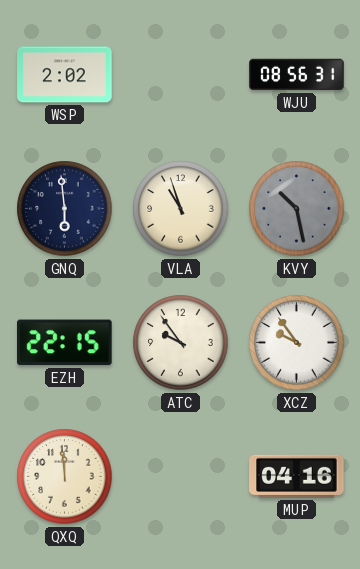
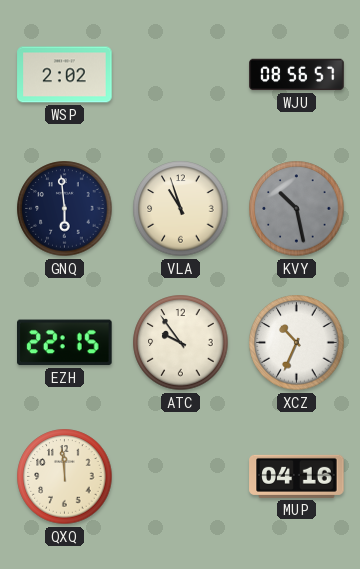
WJU: 08:56:31 -> 08:56:57 (297, 75)
XCZ: 9:54 -> 10:34 (297, 343)
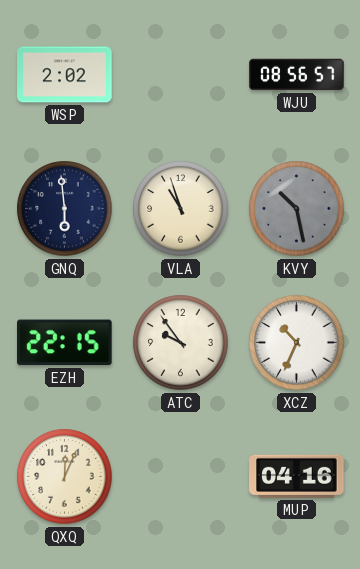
QXQ: 11:59 -> 12:04 (65, 477)
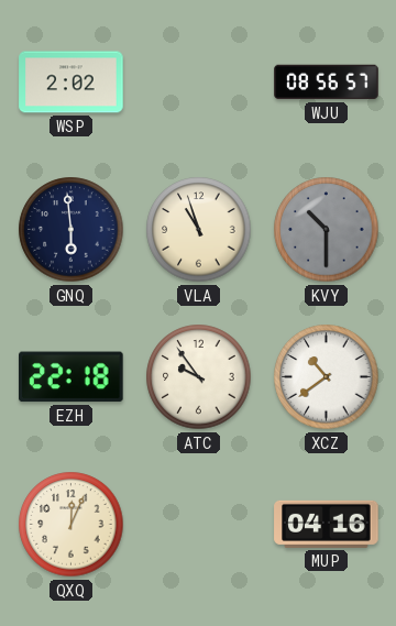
KVY: 10:28 -> 10:30 (327, 230)
EZH: 22:15 -> 22:18 (71, 377)
XCZ: 10:34 -> 10:39 (327, 377)
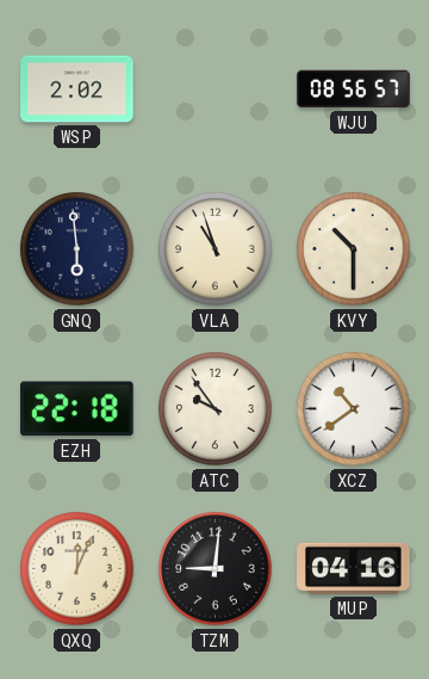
KVY dial: grey -> cream (354, 249)
TZM: none -> 9:01 (216, 569)
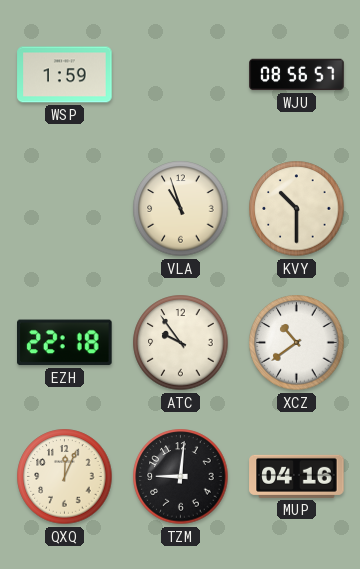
WSP: 2:02 -> 1:59 (65, 75)
GNQ: 5:59 -> none (77, 249)
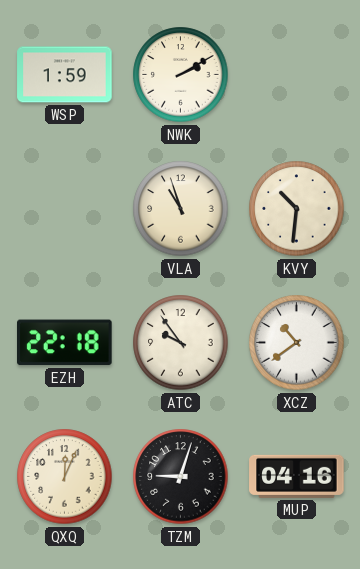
NWK: none -> 2:10 (181, 75)
WJU: 08:56 -> none (297, 75)
KVY: 10:30 -> 10:31 (297, 209)
TZM: 9:01 -> 9:03 (181, 477)
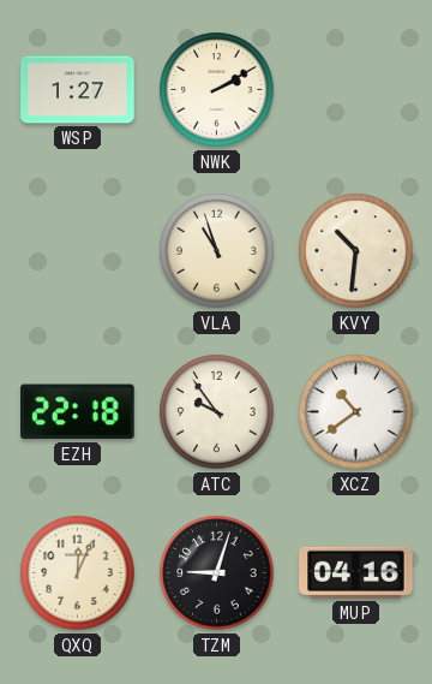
WSP: 1:59 -> 1:27 (78, 90)
